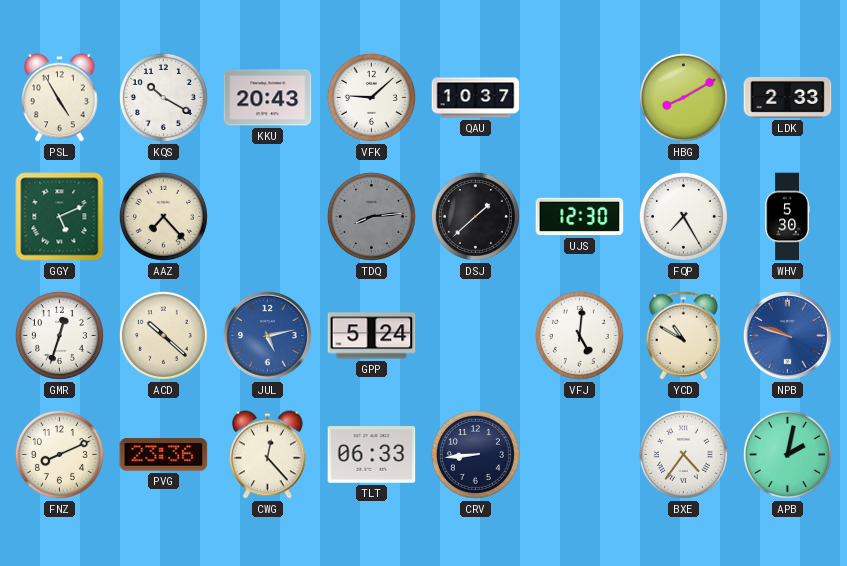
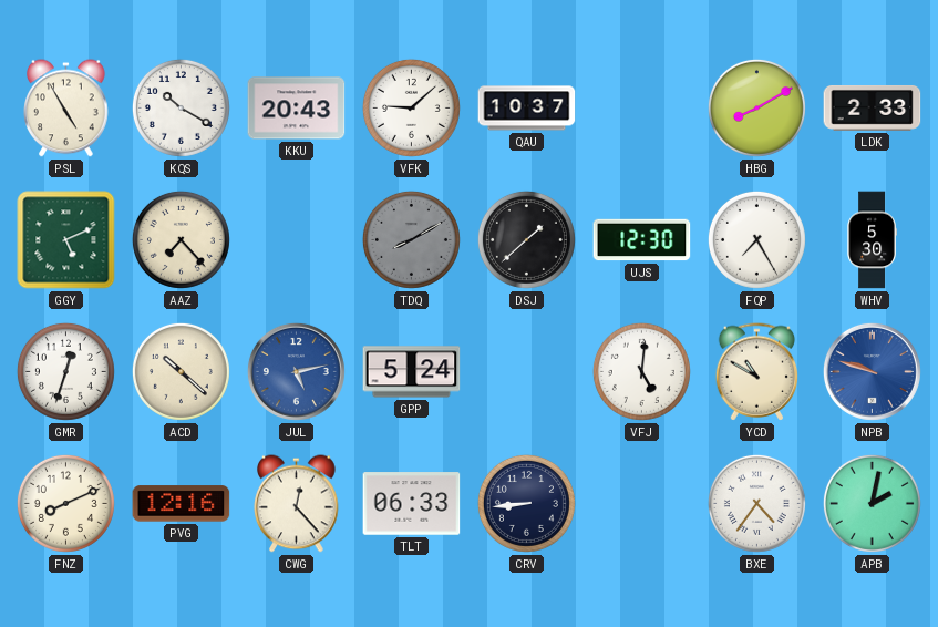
TDQ: 8:14 -> 8:10 (411, 239)
PVG: 23:36 -> 12:16 (182, 504)
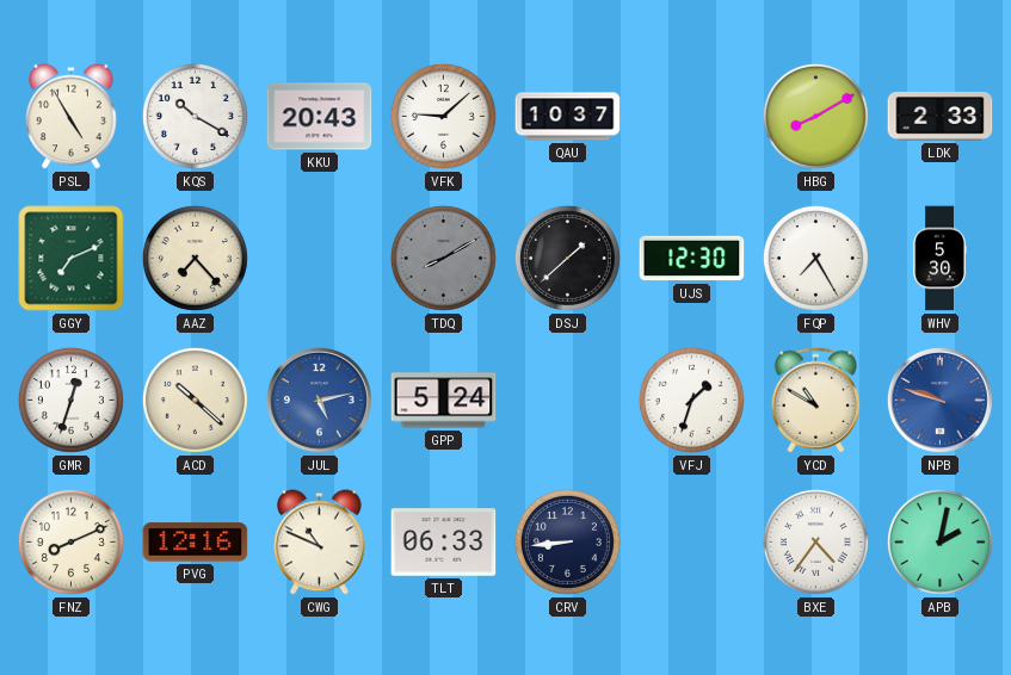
GGY: 5:11 -> 7:11 (72, 259)
VFJ: 5:01 -> 1:33 (691, 400)
CWG: 12:23 -> 10:49 (320, 543)
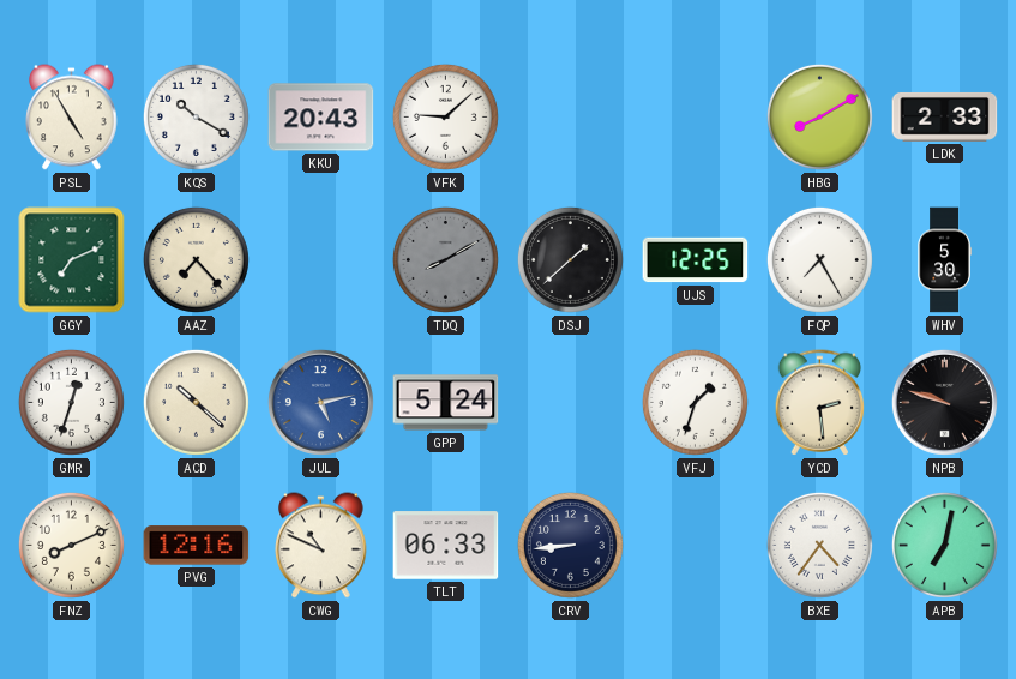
QAU: 10:37 -> none (568, 117)
UJS: 12:30 -> 12:25 (696, 260)
YCD: 10:50 -> 2:29 (820, 403)
NPB dial: blue -> black (944, 402)
APB: 2:02 -> 7:02 (944, 545)
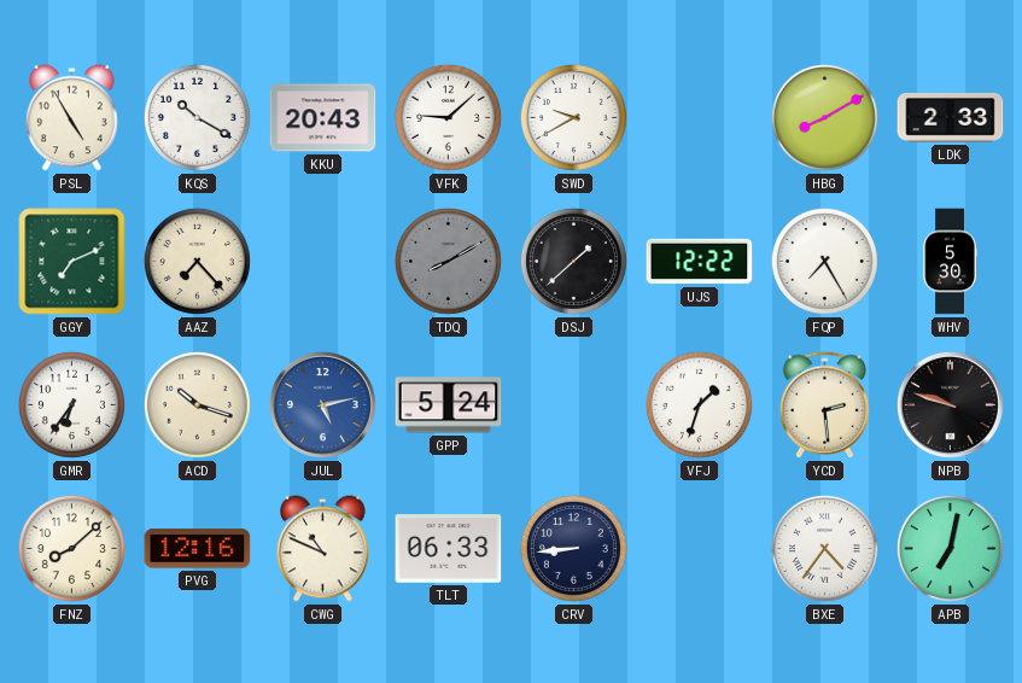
SWD: none -> 9:40 (573, 117)
UJS: 12:25 -> 12:22 (700, 262)
GMR: 12:33 -> 6:36 (71, 404)
ACD: 10:22 -> 10:18 (197, 404)
FNZ: 8:11 -> 8:08 (71, 548)
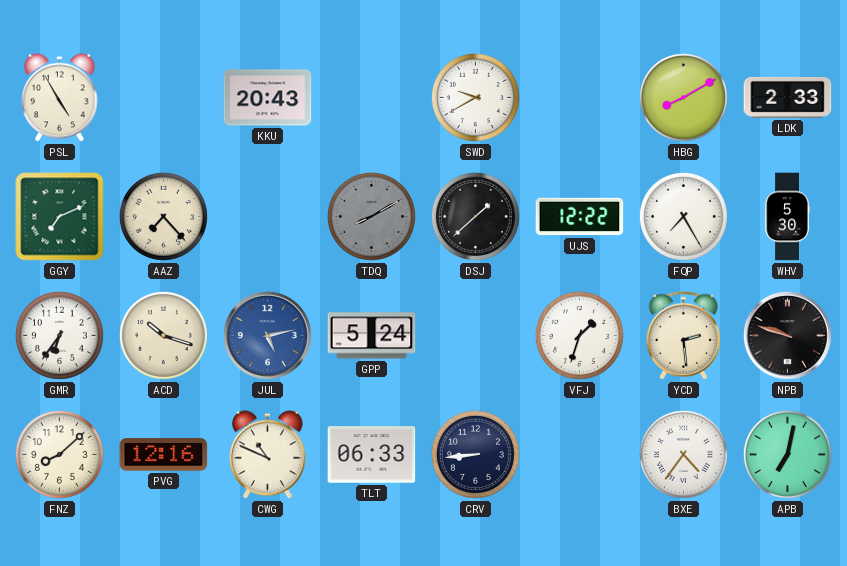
KQS: 10:20 -> none (197, 117)
VFK: 9:08 -> none (448, 117)
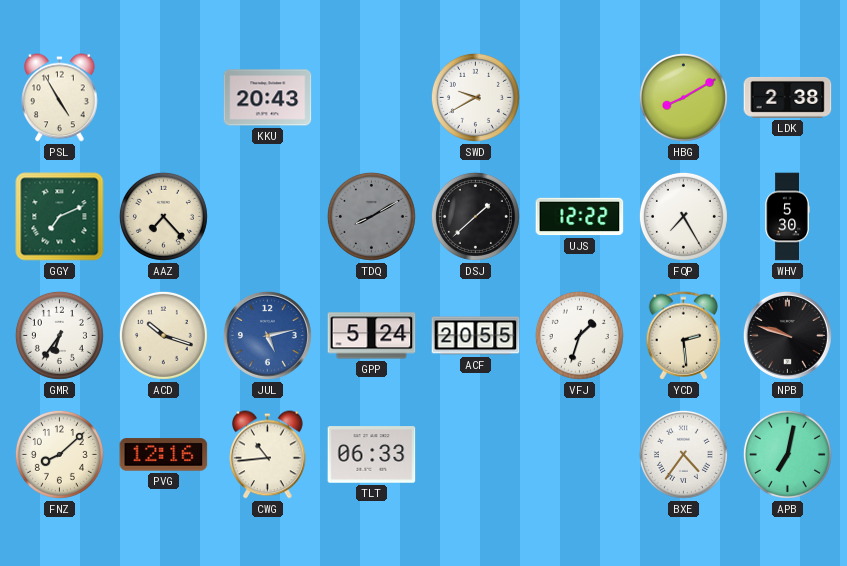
LDK: 2:33 -> 2:38 (788, 97)
ACF: none -> 20:55 (476, 336)
CWG: 10:49 -> 10:44 (268, 455)
CRV: 8:44 -> none (475, 454)
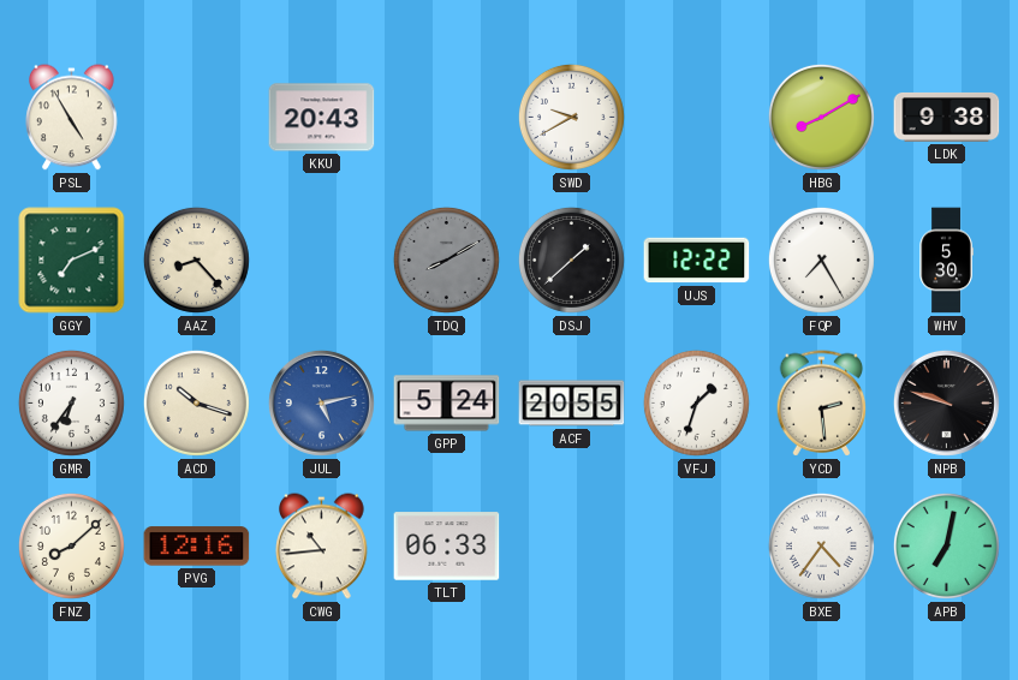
LDK: 2:38 -> 9:38 (947, 117)
AAZ: 7:23 -> 8:23 (196, 260)
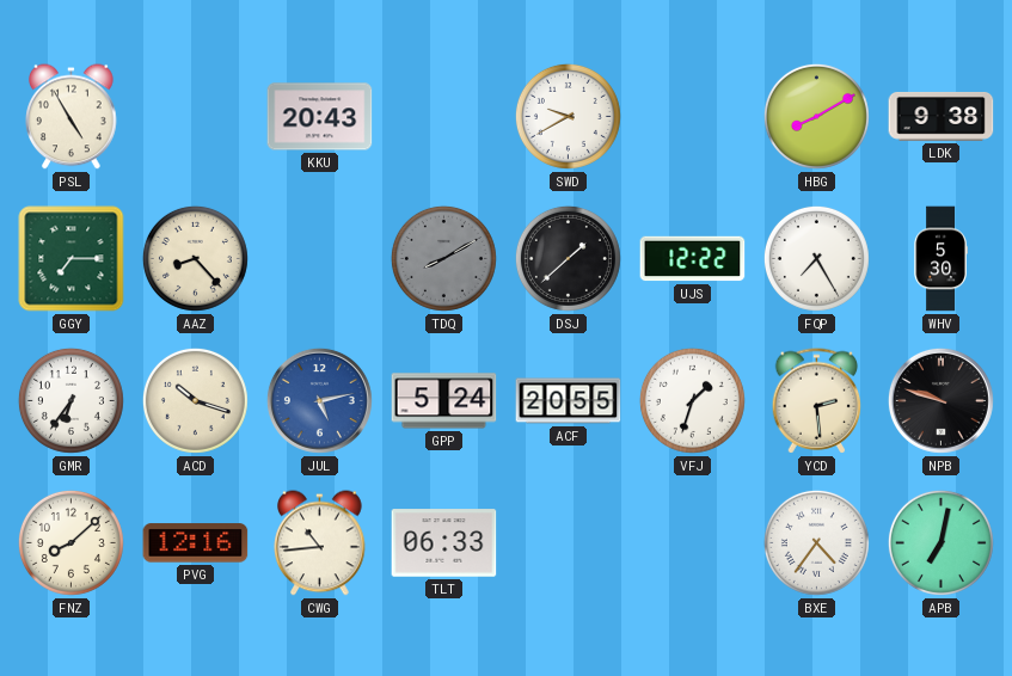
GGY: 7:11 -> 7:15 (72, 259)
